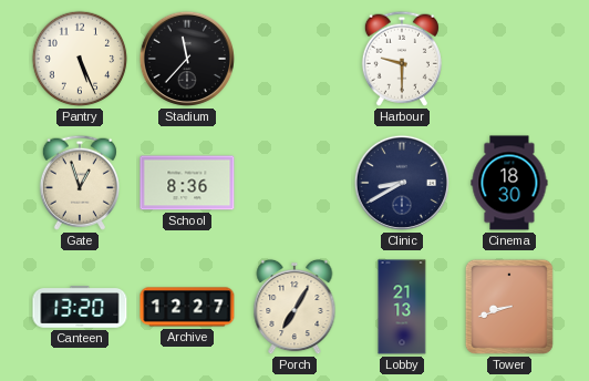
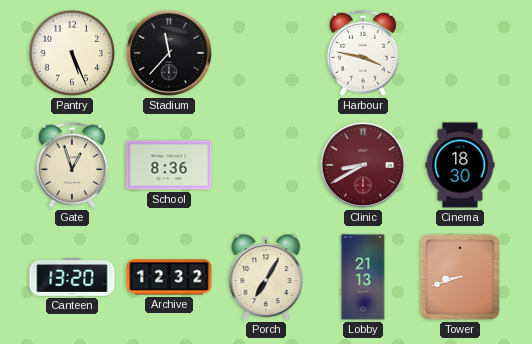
Harbour: 9:30 -> 3:47 (363, 53)
Clinic dial: navy -> burgundy (363, 165)
Archive: 12:27 -> 12:32 (169, 277)
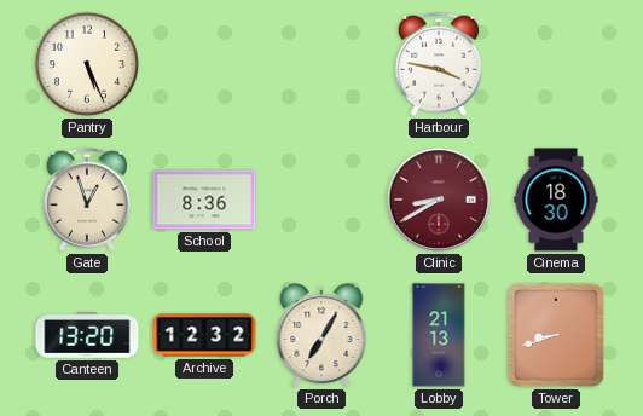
Stadium: 11:37 -> none (169, 53)
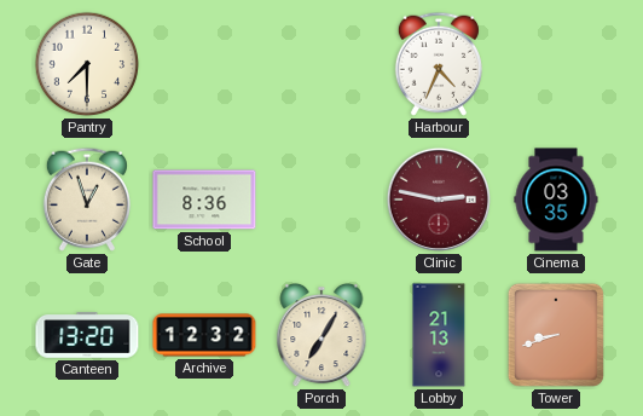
Pantry: 5:26 -> 7:30 (87, 64)
Harbour: 3:47 -> 4:34 (439, 64)
Clinic: 8:40 -> 2:47 (439, 200)
Cinema: 18:30 -> 03:35 (556, 200)
